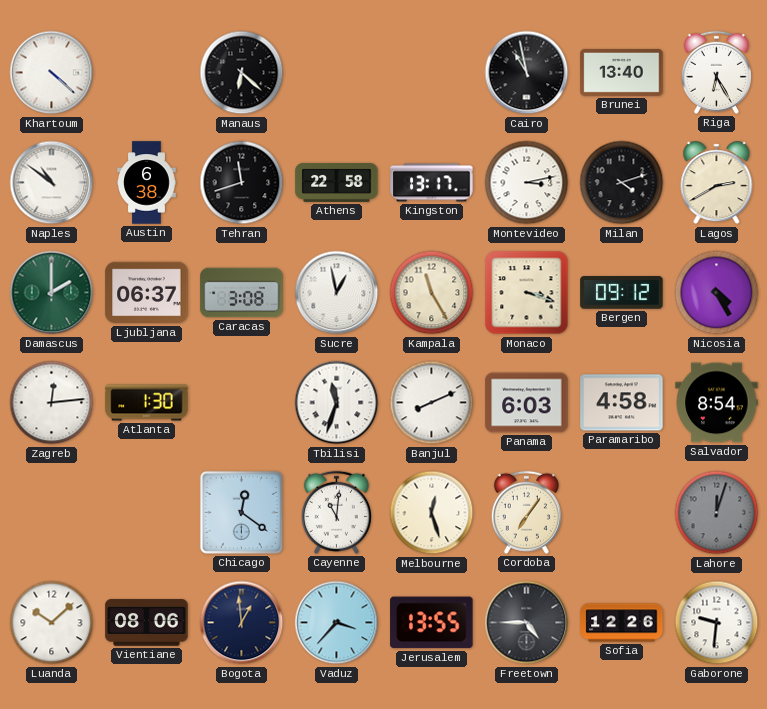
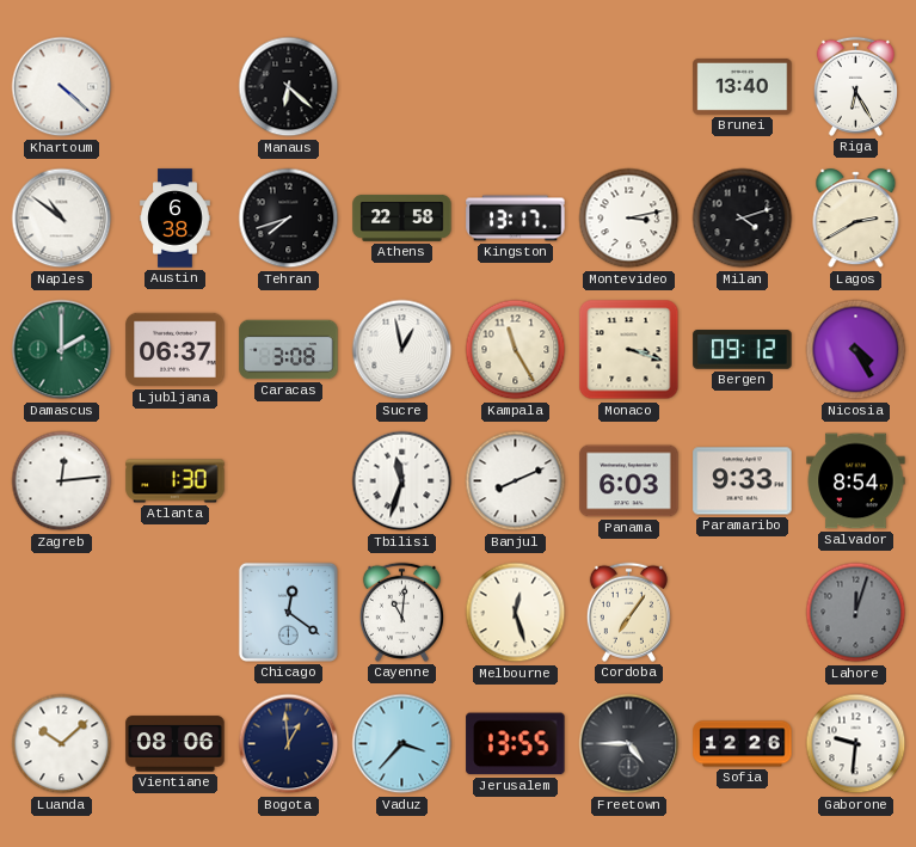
Cairo: 10:58 -> none (527, 73)
Tehran: 11:42 -> 7:42 (289, 219)
Paramaribo: 4:58 -> 9:33 (743, 481)
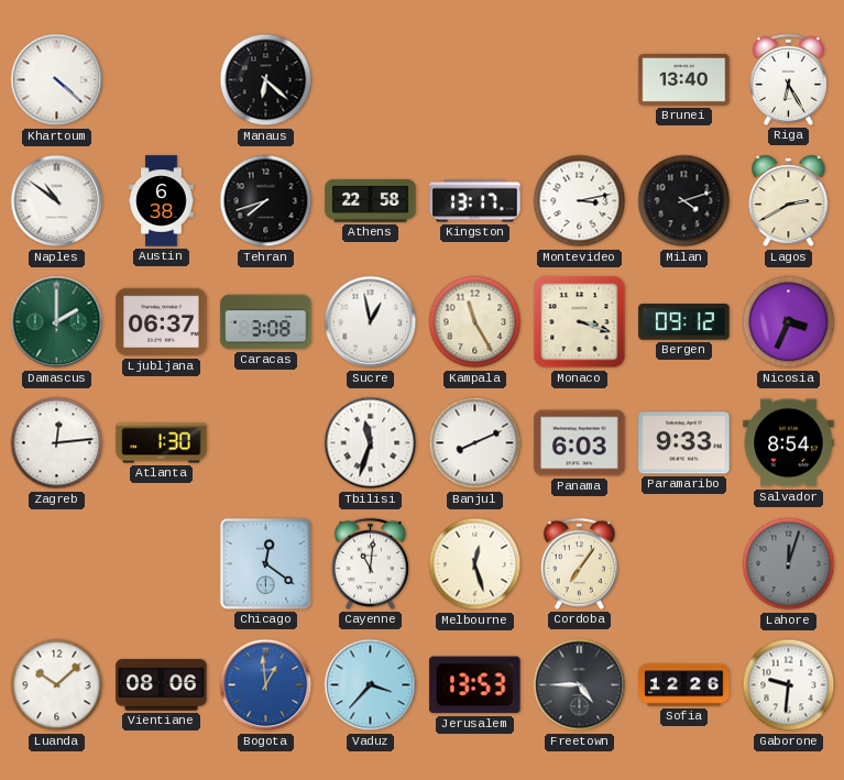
Nicosia: 4:25 -> 3:34 (789, 322)
Bogota dial: navy -> blue (266, 685)
Jerusalem: 13:55 -> 13:53 (475, 685)
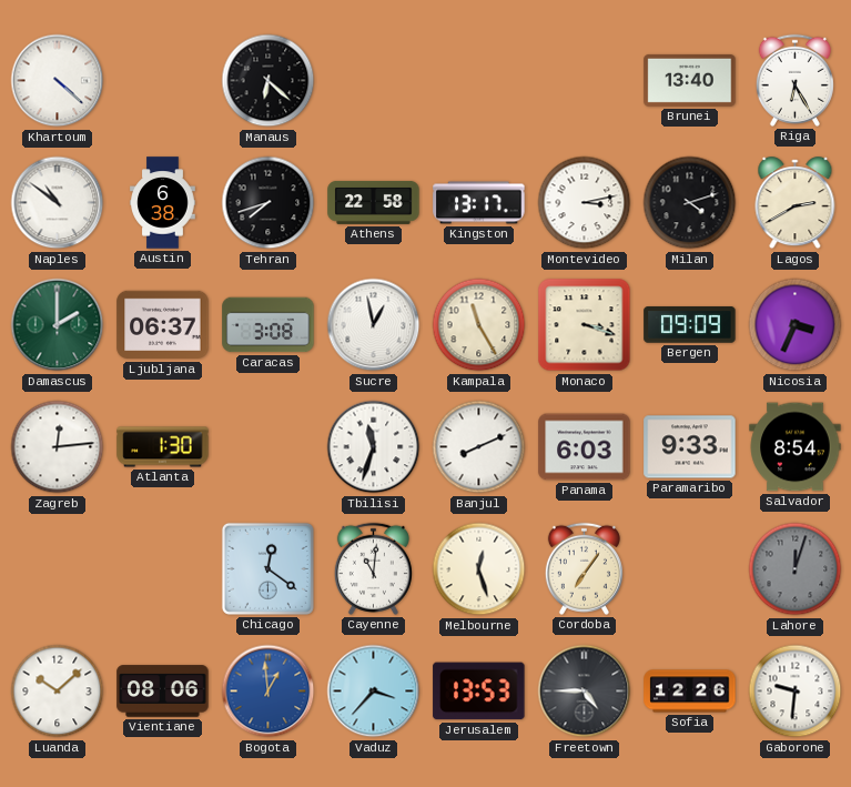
Bergen: 09:12 -> 09:09 (690, 325)
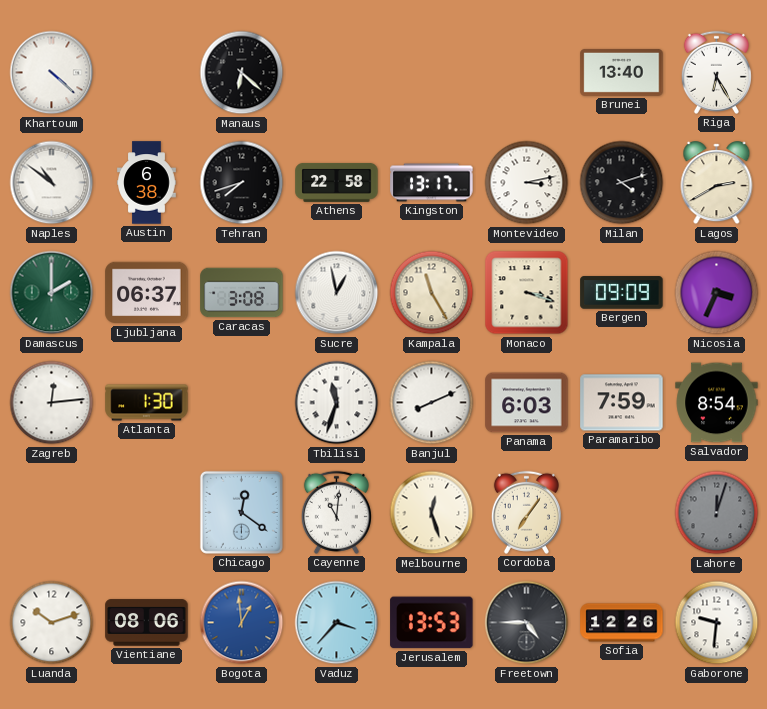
Paramaribo: 9:33 -> 7:59 (622, 403)
Luanda: 10:08 -> 10:12 (52, 623)
